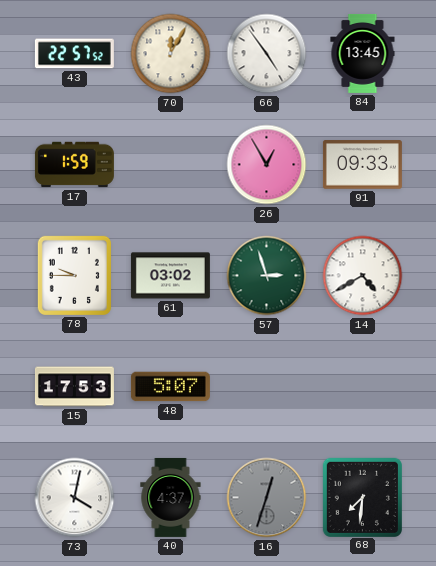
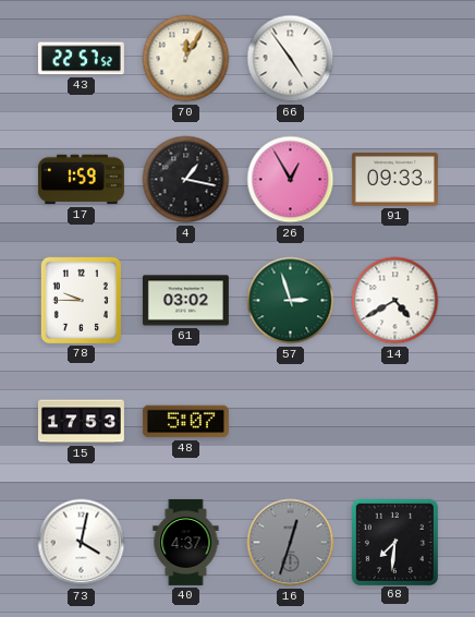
84: 13:45 -> none (363, 53)
4: none -> 1:17 (186, 180)
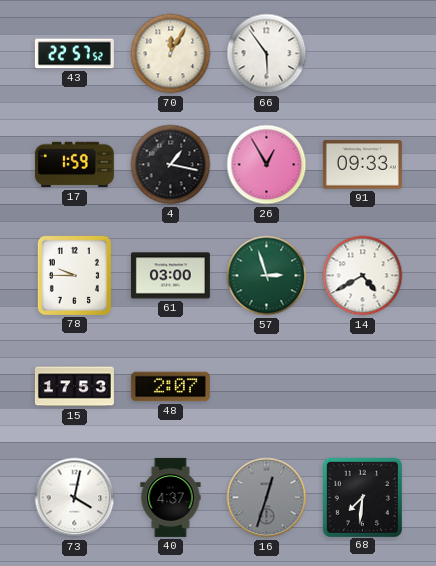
66: 4:54 -> 5:54 (267, 54)
61: 03:02 -> 03:00 (170, 276)
48: 5:07 -> 2:07 (170, 387)
